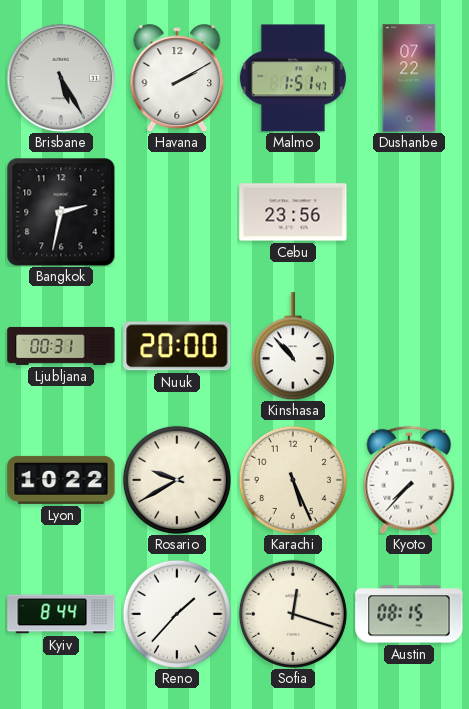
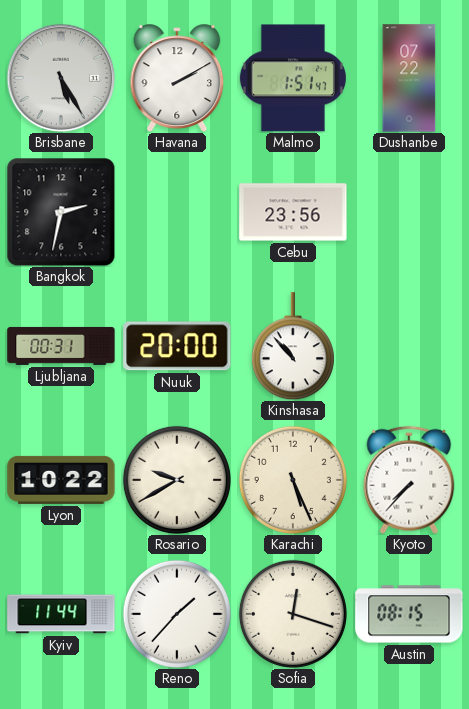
Kyiv: 8:44 -> 11:44 (61, 614)
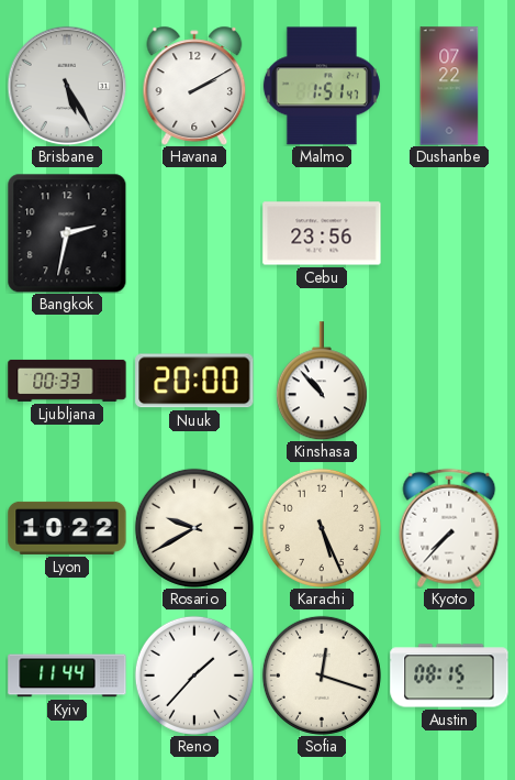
Ljubljana: 00:31 -> 00:33 (67, 381)
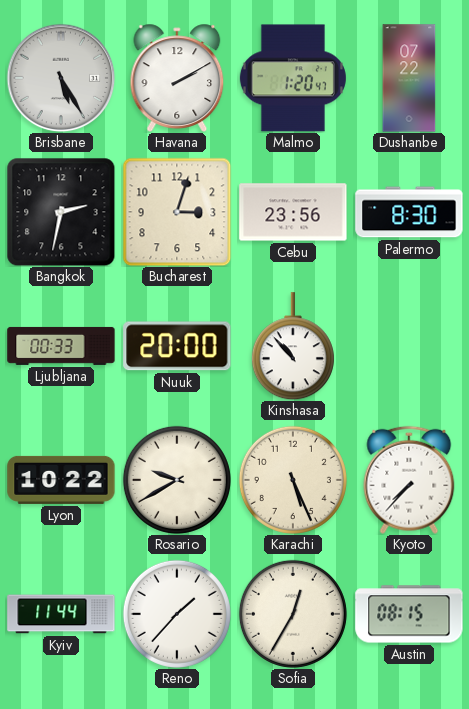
Malmo: 1:51 -> 1:20 (293, 78)
Bucharest: none -> 3:03 (177, 212)
Palermo: none -> 8:30 (409, 212)
Sofia: 12:18 -> 12:35 (293, 614)
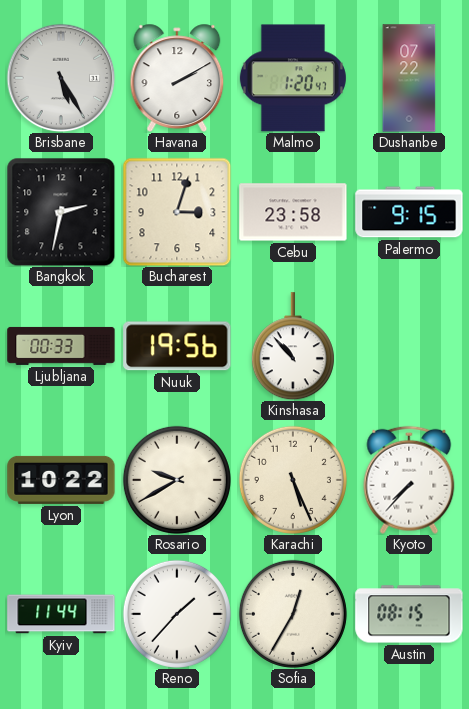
Cebu: 23:56 -> 23:58 (293, 212)
Palermo: 8:30 -> 9:15 (409, 212)
Nuuk: 20:00 -> 19:56 (177, 346)
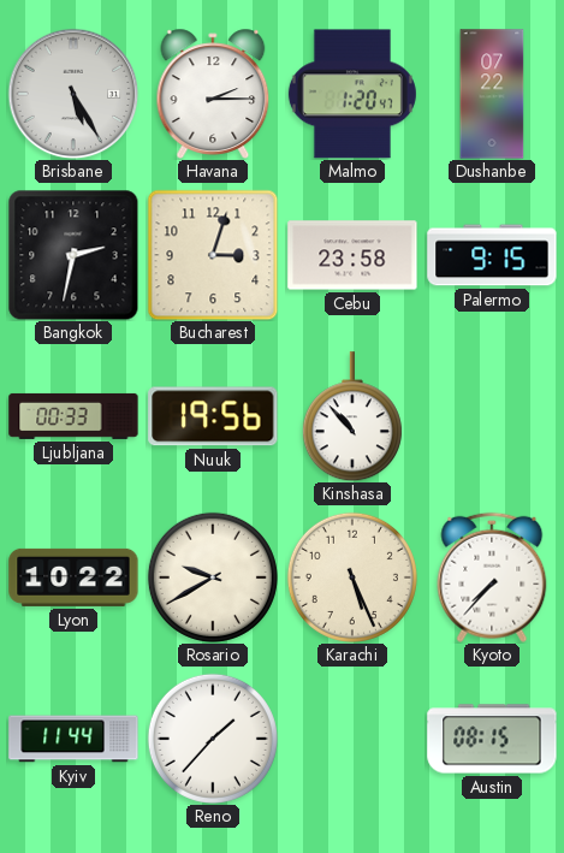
Havana: 2:10 -> 2:15 (213, 94)
Sofia: 12:35 -> none (293, 614)
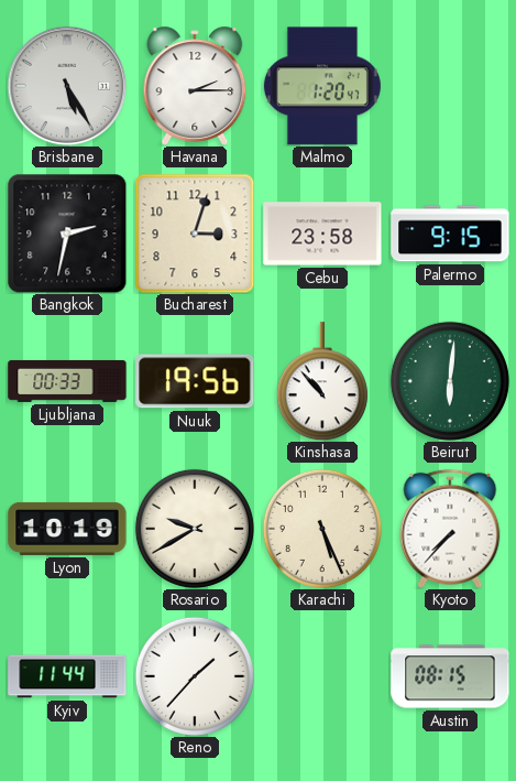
Dushanbe: 07:22 -> none (492, 94)
Beirut: none -> 6:01 (450, 381)
Lyon: 10:22 -> 10:19 (67, 529)
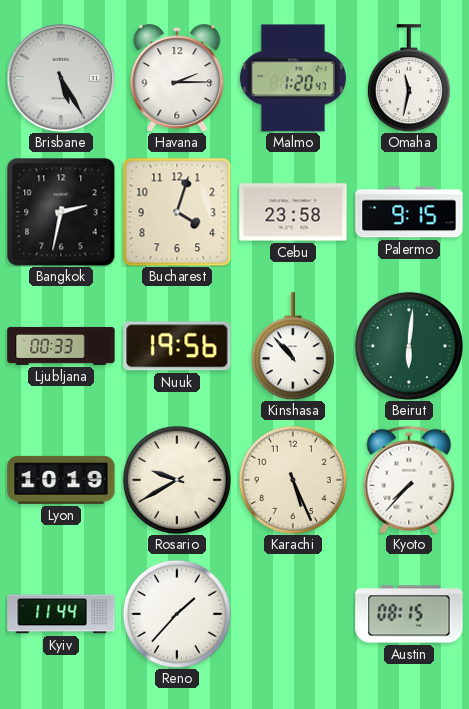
Omaha: none -> 11:32 (409, 78)
Bucharest: 3:03 -> 4:03 (177, 212)
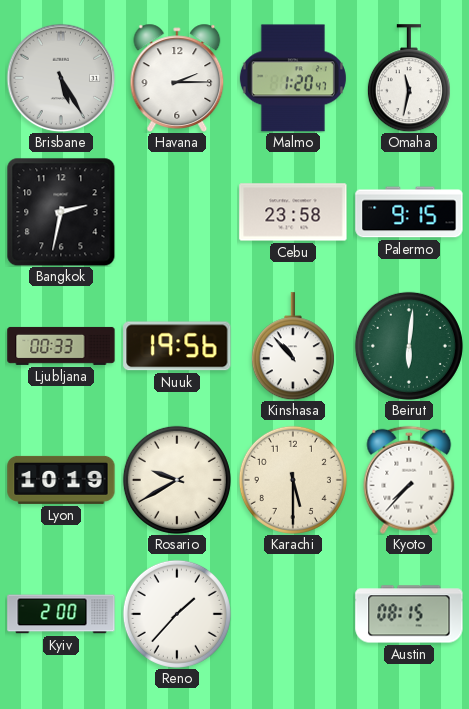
Bucharest: 4:03 -> none (177, 212)
Karachi: 5:26 -> 5:30 (293, 480)
Kyiv: 11:44 -> 2:00 (61, 614)
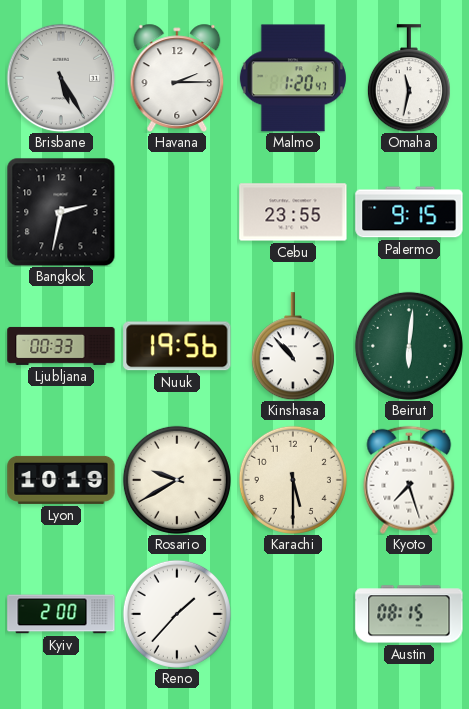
Cebu: 23:58 -> 23:55 (293, 212)
Kyoto: 7:37 -> 7:27 (409, 480)
